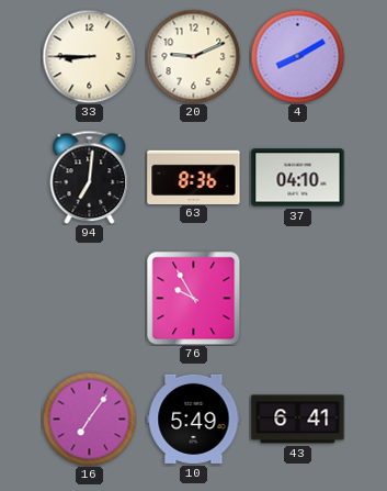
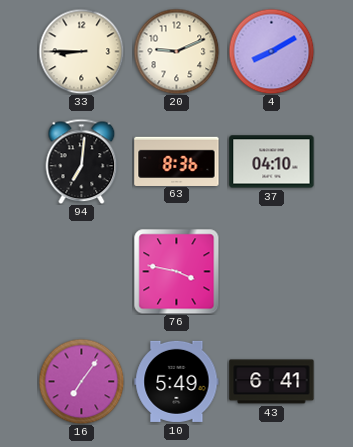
76: 9:55 -> 3:47 (176, 271)
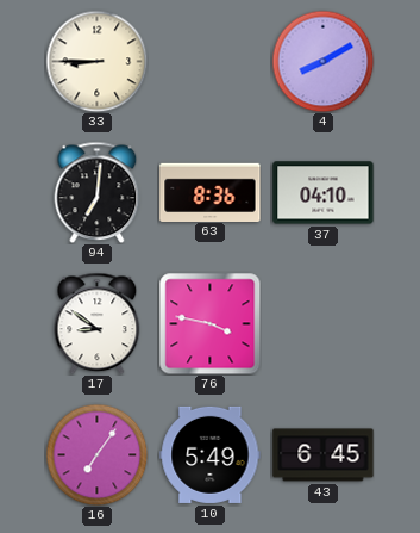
20: 9:11 -> none (176, 51)
17: none -> 8:51 (98, 323)
43: 6:41 -> 6:45 (324, 455)
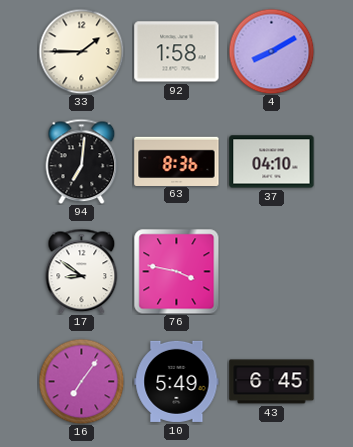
33: 8:45 -> 1:45 (81, 51)
92: none -> 1:58 (177, 52)
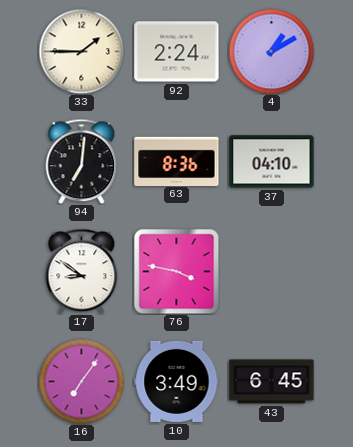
92: 1:58 -> 2:24 (177, 52)
4: 8:10 -> 1:10 (271, 51)
10: 5:49 -> 3:49 (177, 381)
